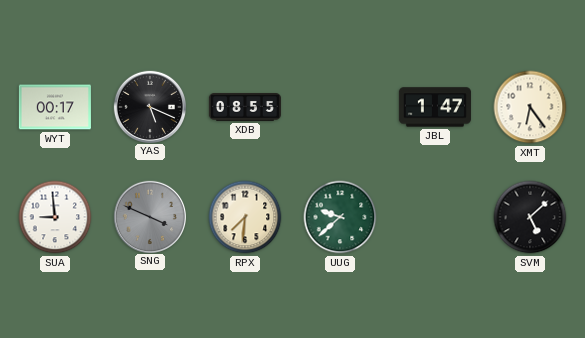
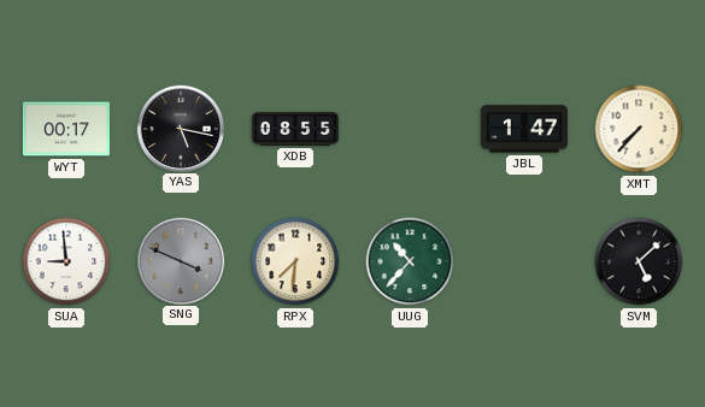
YAS: 5:19 -> 5:17 (180, 128)
XMT: 6:24 -> 7:37 (639, 129)
UUG: 9:38 -> 10:37 (410, 261)
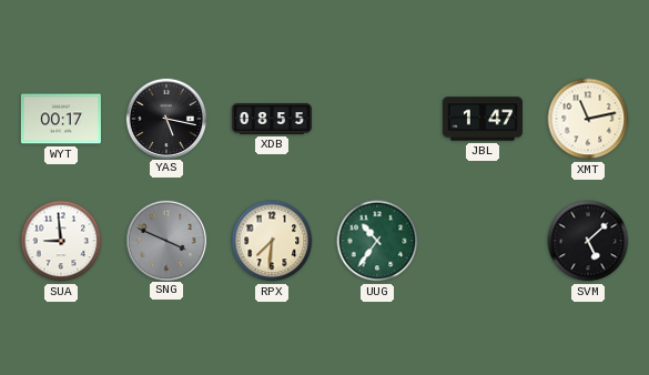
XMT: 7:37 -> 11:13 (588, 119)
UUG: 10:37 -> 10:36 (377, 241)
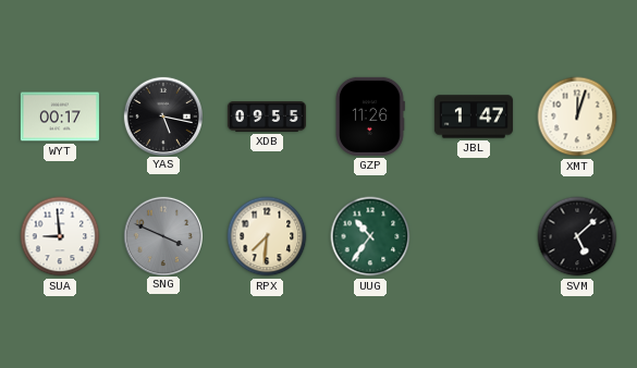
XDB: 08:55 -> 09:55 (267, 118)
GZP: none -> 11:26 (370, 116)
XMT: 11:13 -> 12:03 (577, 116)
